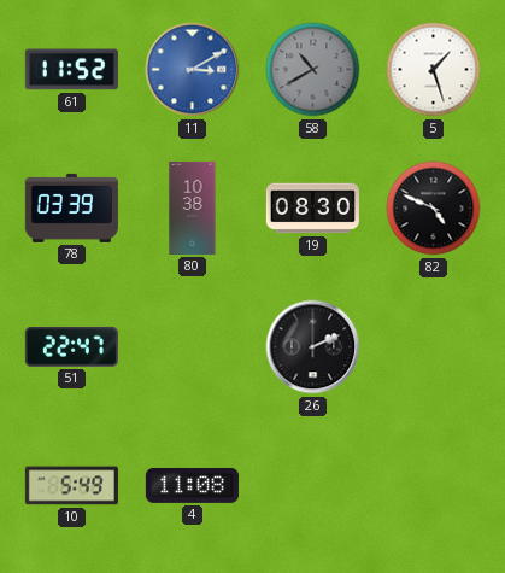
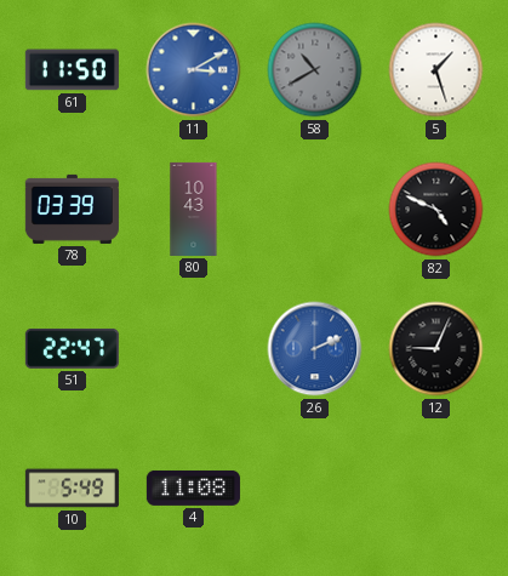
61: 11:52 -> 11:50 (72, 70)
80: 10:38 -> 10:43 (194, 209)
19: 08:30 -> none (312, 209)
26 dial: black -> blue (315, 349)
12: none -> 9:04 (436, 349)
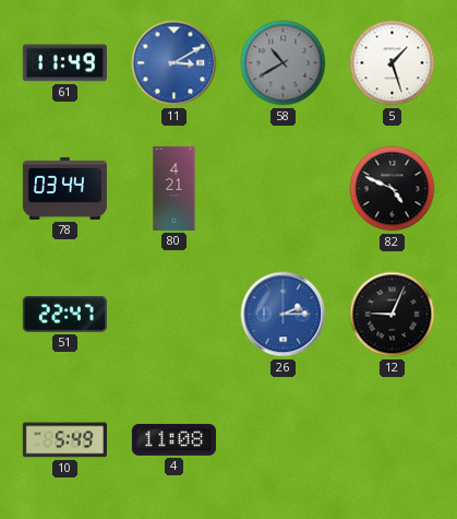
61: 11:50 -> 11:49 (64, 63)
78: 03:39 -> 03:44 (64, 188)
80: 10:43 -> 4:21 (175, 188)
26: 2:11 -> 2:15 (284, 315)
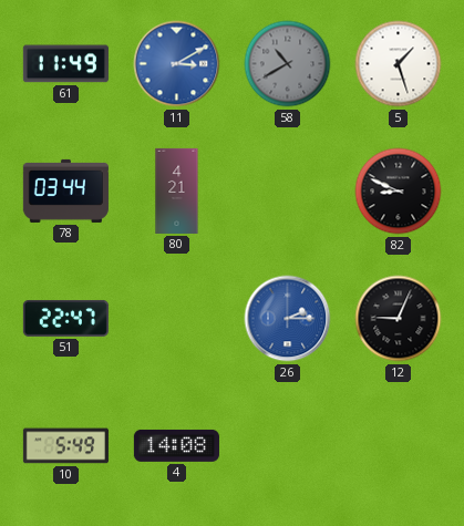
82: 4:49 -> 8:49 (399, 192)
4: 11:08 -> 14:08 (176, 445)
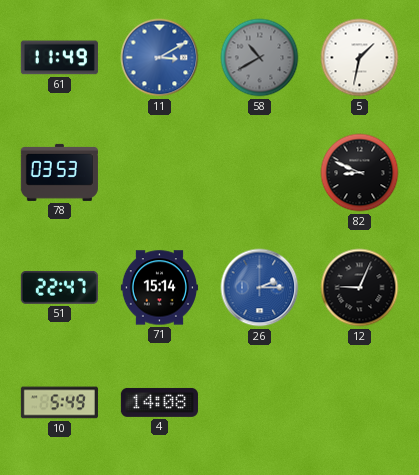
5: 1:27 -> 1:32 (360, 58)
78: 03:44 -> 03:53 (59, 172)
80: 4:21 -> none (177, 190)
71: none -> 15:14 (159, 288)
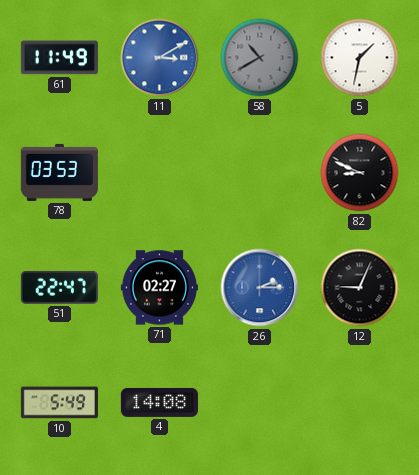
71: 15:14 -> 02:27 (159, 288)
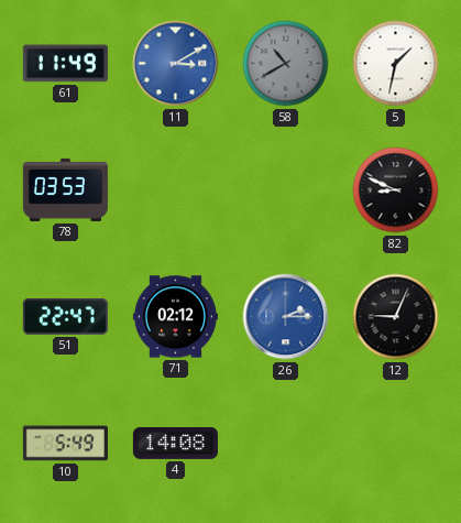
71: 02:27 -> 02:12 (175, 317)
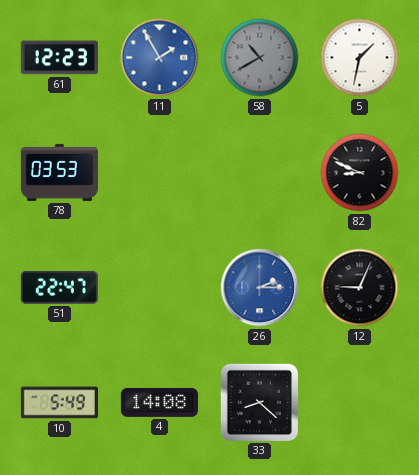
61: 11:49 -> 12:23 (59, 58)
11: 3:10 -> 1:55 (160, 58)
71: 02:12 -> none (175, 317)
33: none -> 8:22 (259, 402)
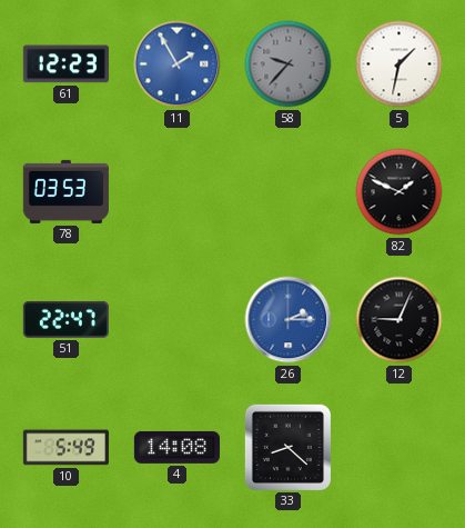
58: 10:40 -> 9:37 (289, 64)
82: 8:49 -> 1:49 (400, 192)
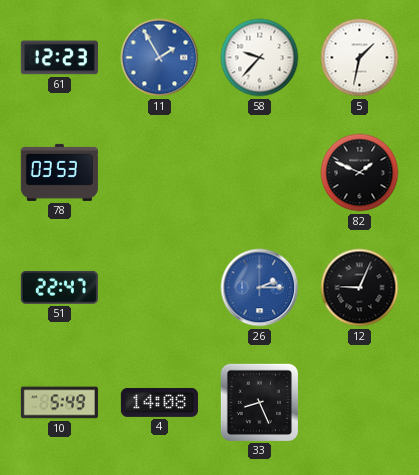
58 dial: grey -> white (260, 58)
33: 8:22 -> 8:26 (259, 402)
